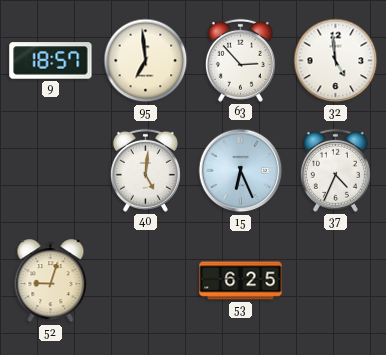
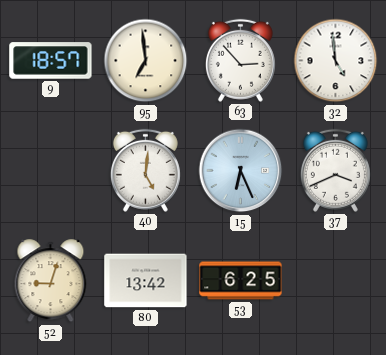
37: 4:34 -> 3:41 (335, 170)
80: none -> 13:42 (146, 281)
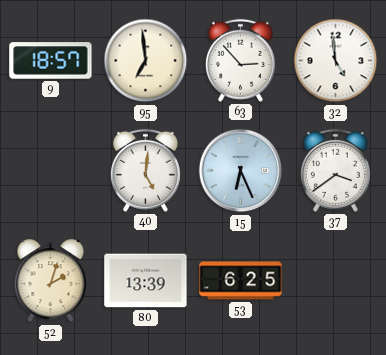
37: 3:41 -> 3:39 (335, 170)
52: 9:03 -> 2:03 (51, 281)
80: 13:42 -> 13:39 (146, 281)
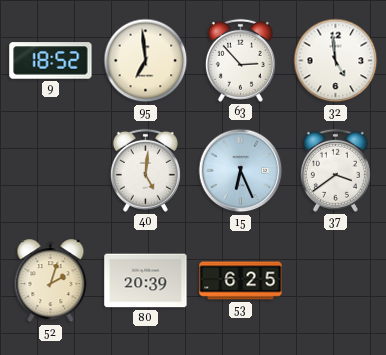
9: 18:57 -> 18:52 (51, 61)
80: 13:39 -> 20:39 (146, 281)
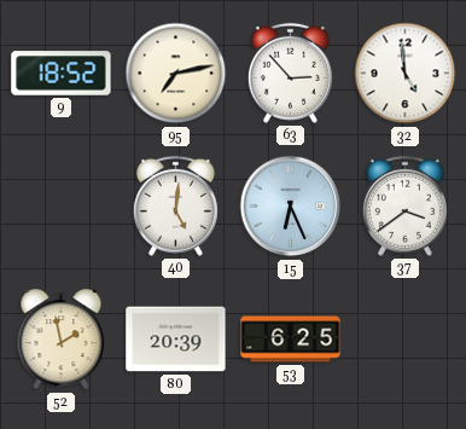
95: 6:59 -> 7:13 (176, 74)
52: 2:03 -> 1:58 (62, 340)
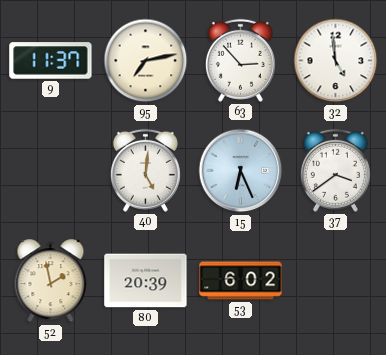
9: 18:52 -> 11:37 (51, 61)
53: 6:25 -> 6:02 (241, 281)
